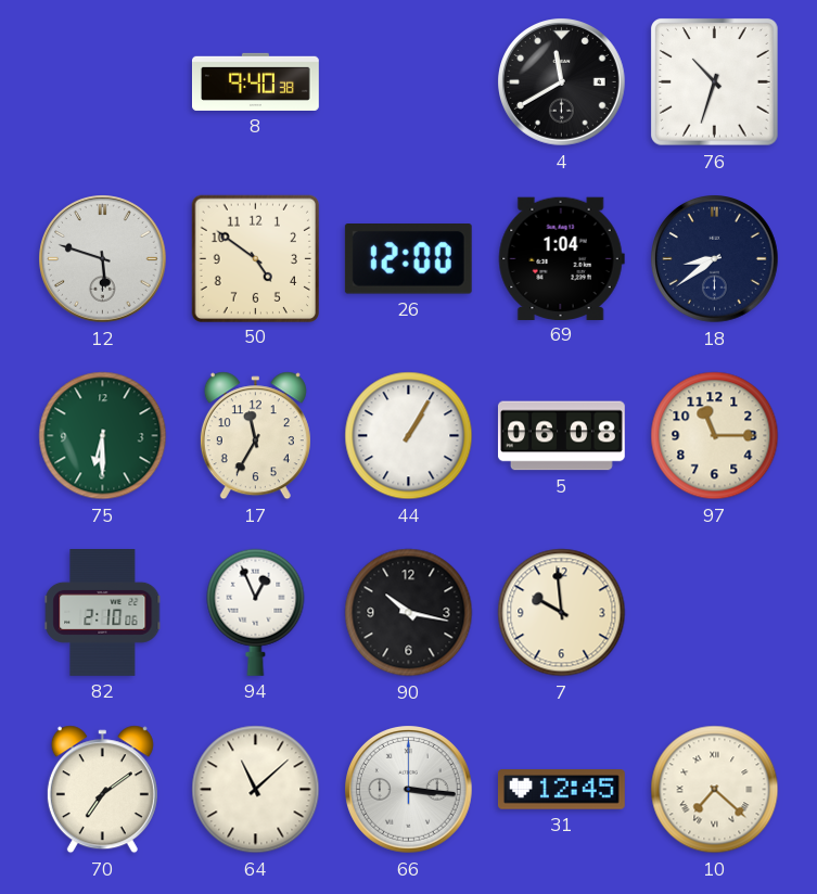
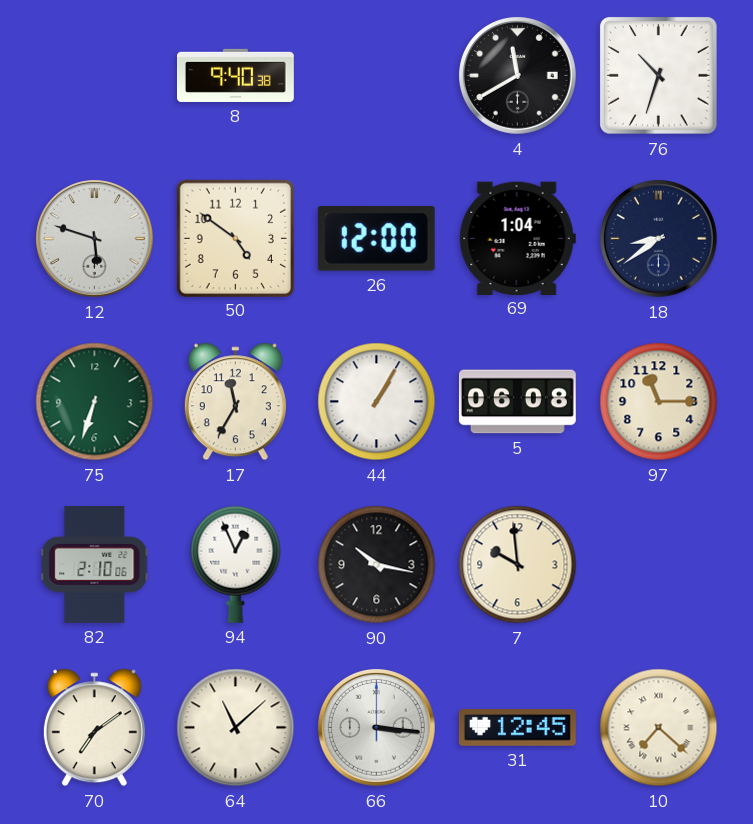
75: 6:30 -> 6:33 (95, 402)
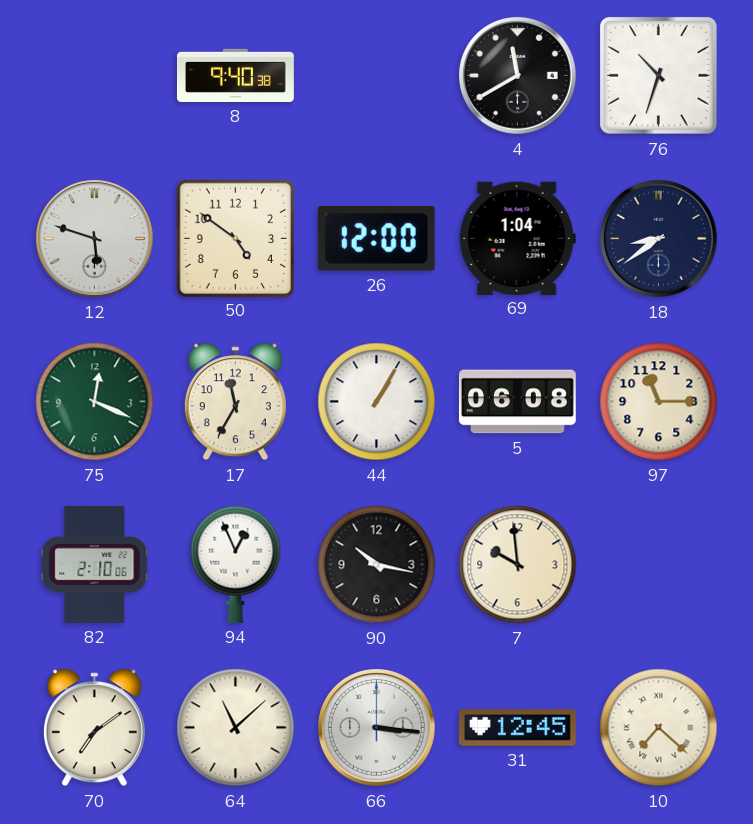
75: 6:33 -> 12:19 (95, 402)
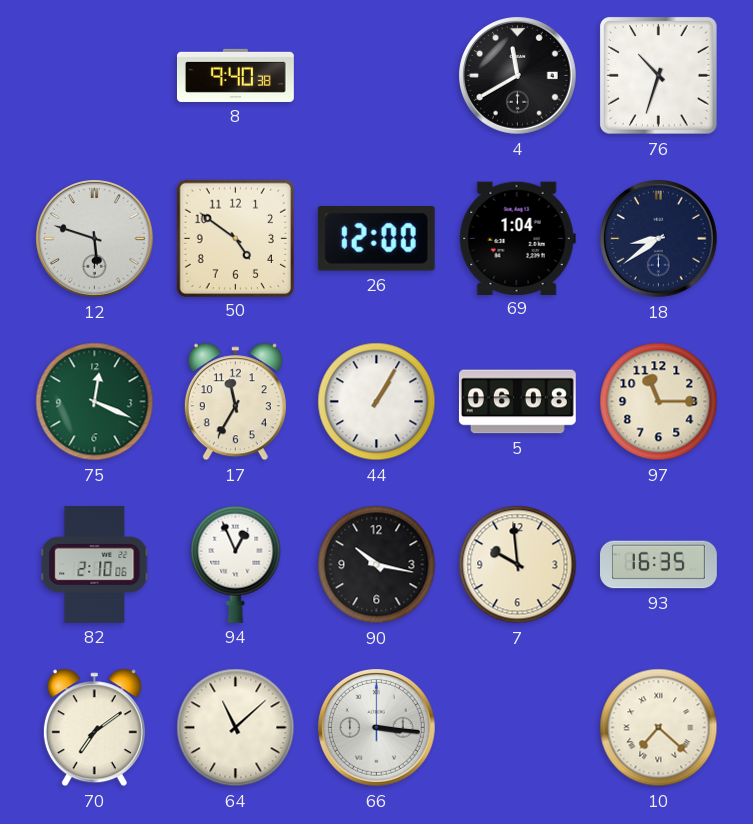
93: none -> 16:35 (659, 565)
31: 12:45 -> none (517, 728)
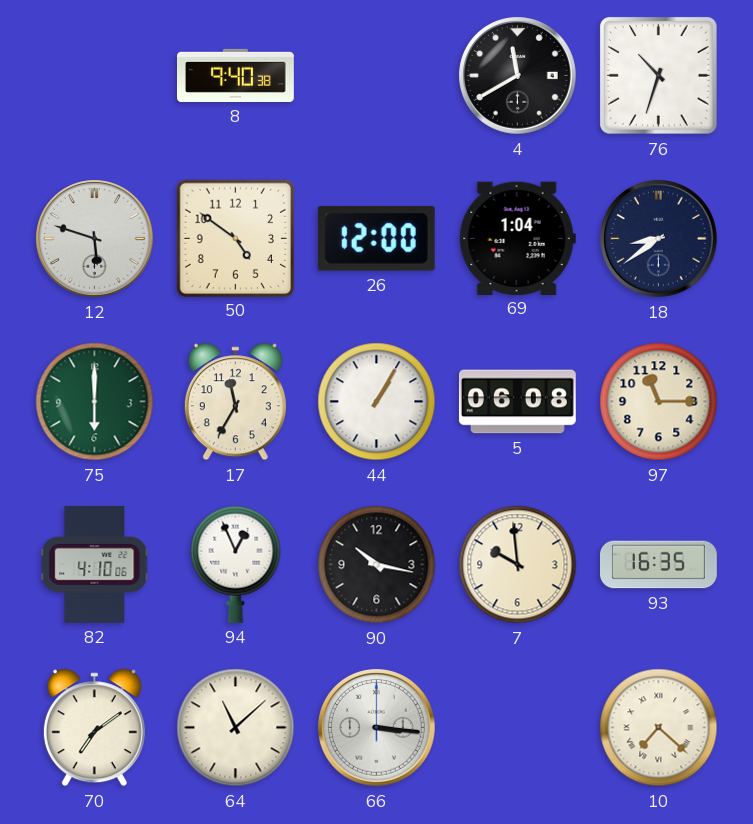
75: 12:19 -> 6:00 (95, 402)
82: 2:10 -> 4:10 (95, 565)
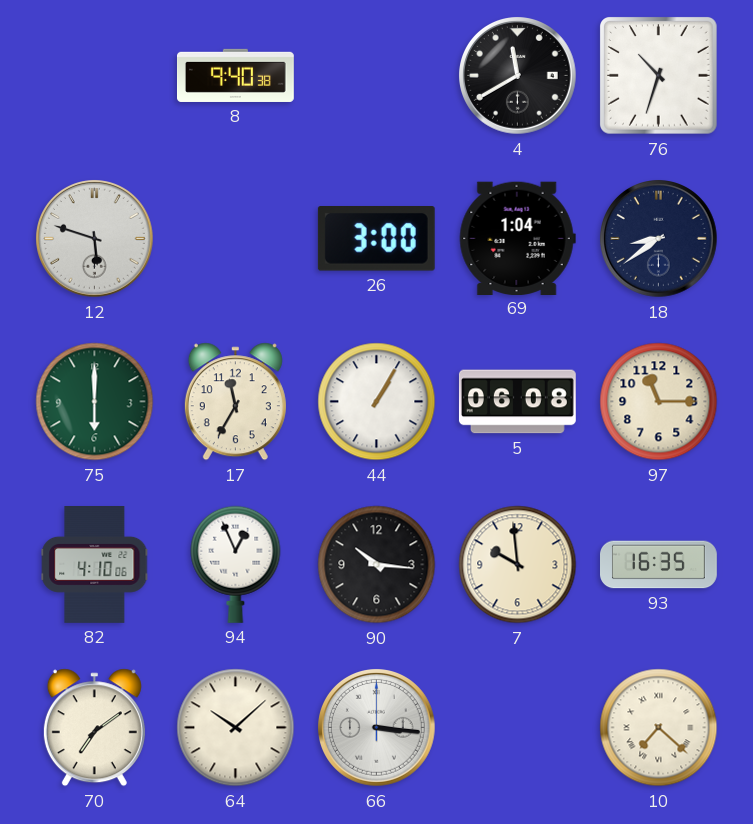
50: 4:51 -> none (235, 238)
26: 12:00 -> 3:00 (376, 239)
90: 10:17 -> 10:16 (377, 565)
64: 11:08 -> 10:08 (236, 728)
